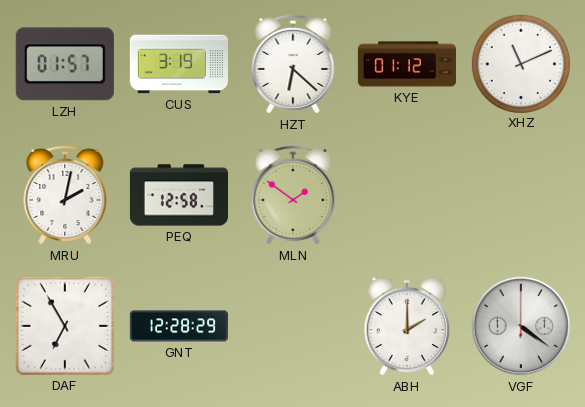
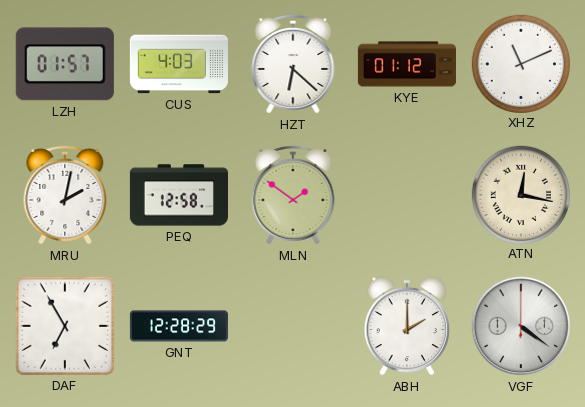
CUS: 3:19 -> 4:03 (179, 64)
ATN: none -> 12:17 (520, 194)
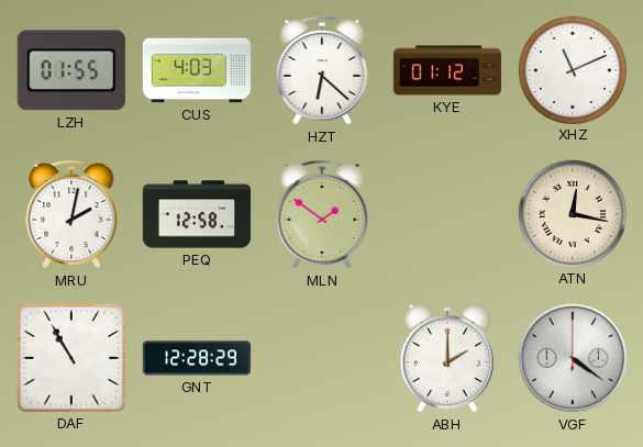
LZH: 01:57 -> 01:55 (71, 70)
DAF: 6:55 -> 10:55 (71, 358)
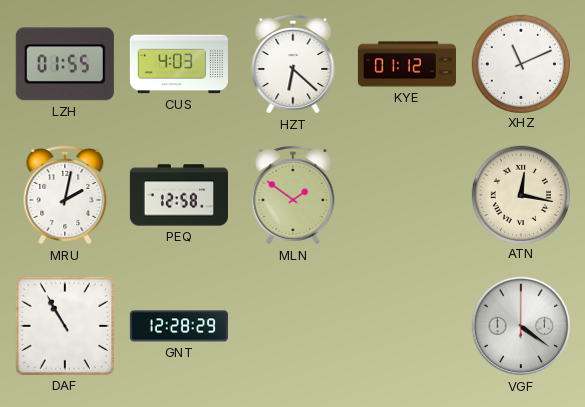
ABH: 2:00 -> none (447, 358)
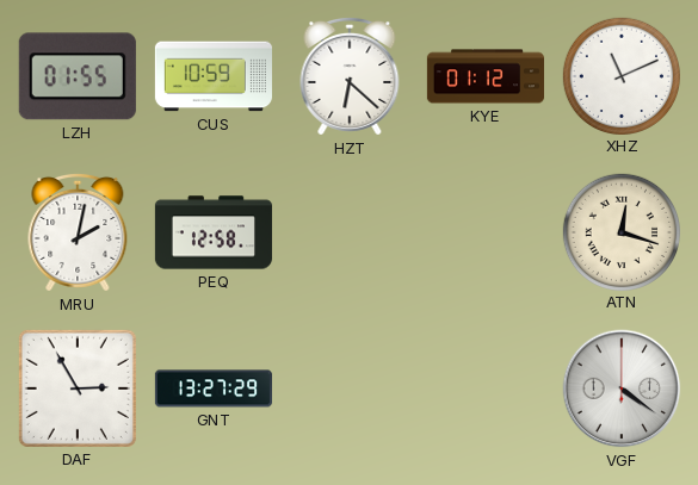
CUS: 4:03 -> 10:59 (214, 76)
MLN: 1:51 -> none (293, 195)
ATN: 12:17 -> 12:18 (620, 231)
DAF: 10:55 -> 2:55 (78, 388)
GNT: 12:28 -> 13:27 (214, 388)
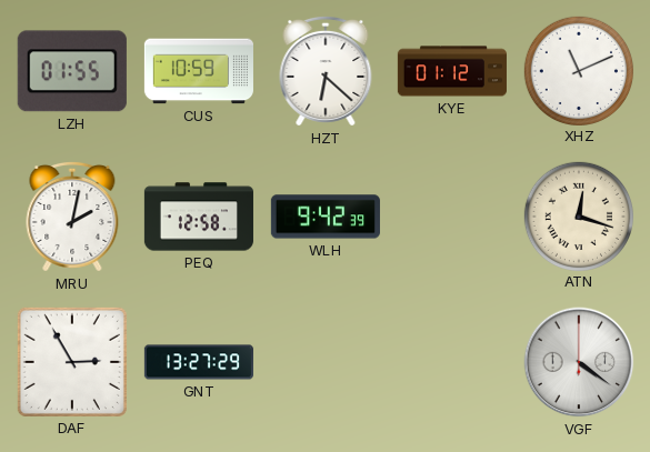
WLH: none -> 9:42 (326, 217)
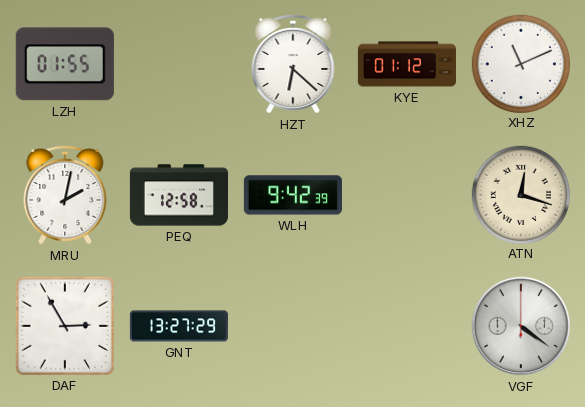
CUS: 10:59 -> none (199, 71)
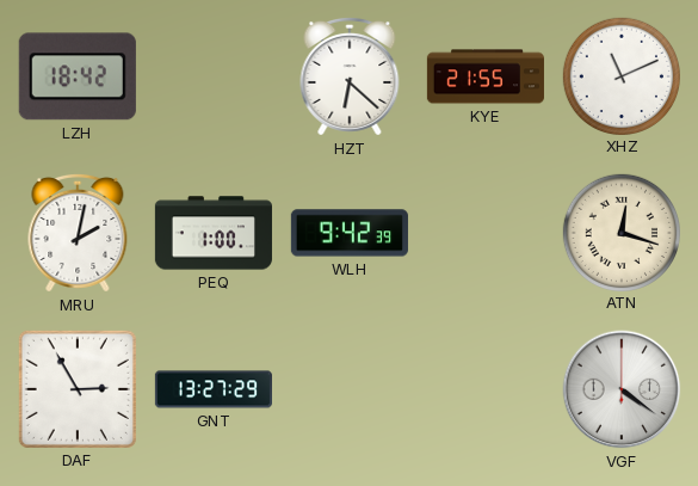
LZH: 01:55 -> 18:42 (78, 76)
KYE: 01:12 -> 21:55 (486, 76)
PEQ: 12:58 -> 1:00 (214, 233)
